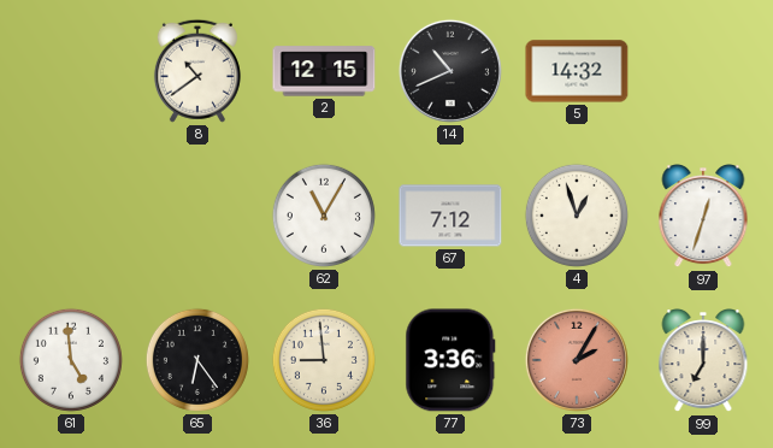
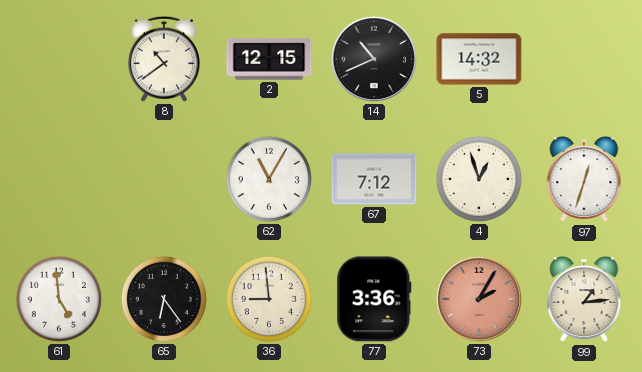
99: 7:00 -> 1:14 (584, 300)
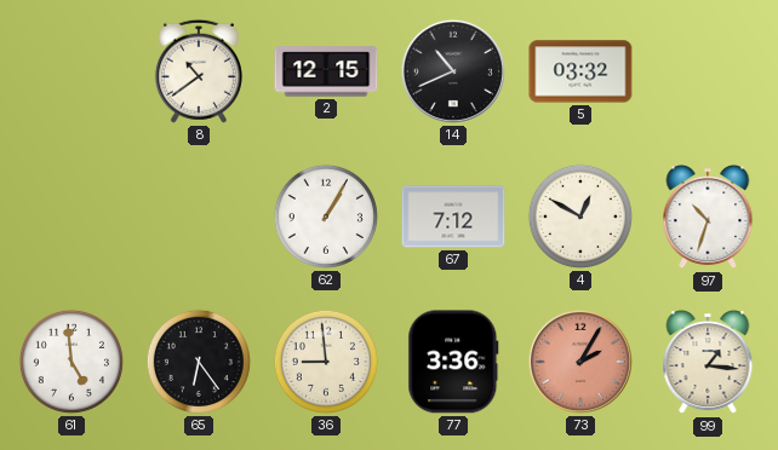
5: 14:32 -> 03:32 (580, 71)
62: 11:05 -> 1:05 (326, 217)
4: 12:57 -> 12:50 (580, 217)
97: 12:33 -> 10:33 (708, 218)
99: 1:14 -> 1:16 (708, 363)
